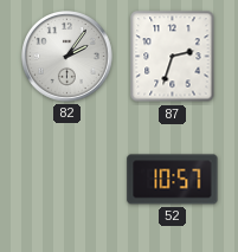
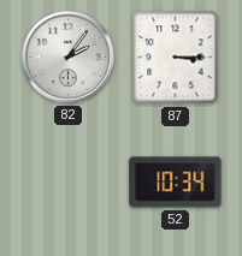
87: 2:33 -> 3:15 (176, 58)
52: 10:57 -> 10:34 (176, 183)
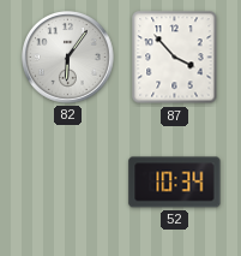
82: 2:06 -> 6:06 (68, 58)
87: 3:15 -> 3:53 (175, 58)
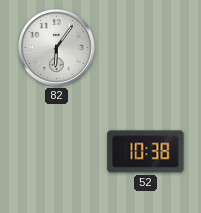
87: 3:53 -> none (175, 58)
52: 10:34 -> 10:38 (146, 152)
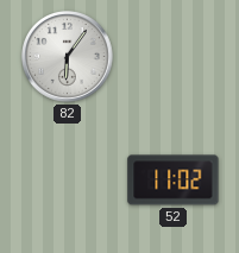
52: 10:38 -> 11:02 (174, 181)
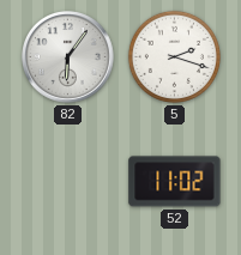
5: none -> 2:18 (174, 56)
